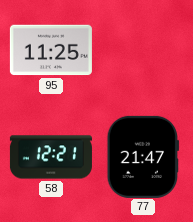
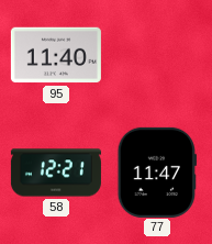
95: 11:25 -> 11:40 (56, 55)
77: 21:47 -> 11:47 (156, 173)
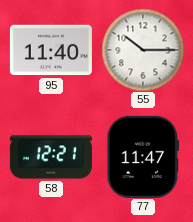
55: none -> 10:15 (143, 50)
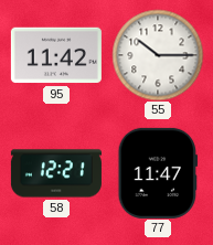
95: 11:40 -> 11:42 (56, 55)
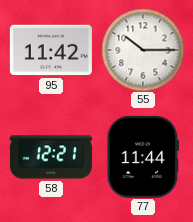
77: 11:47 -> 11:44 (142, 157)
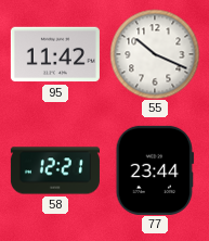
55: 10:15 -> 10:19 (155, 54)
77: 11:44 -> 23:44 (154, 170)
